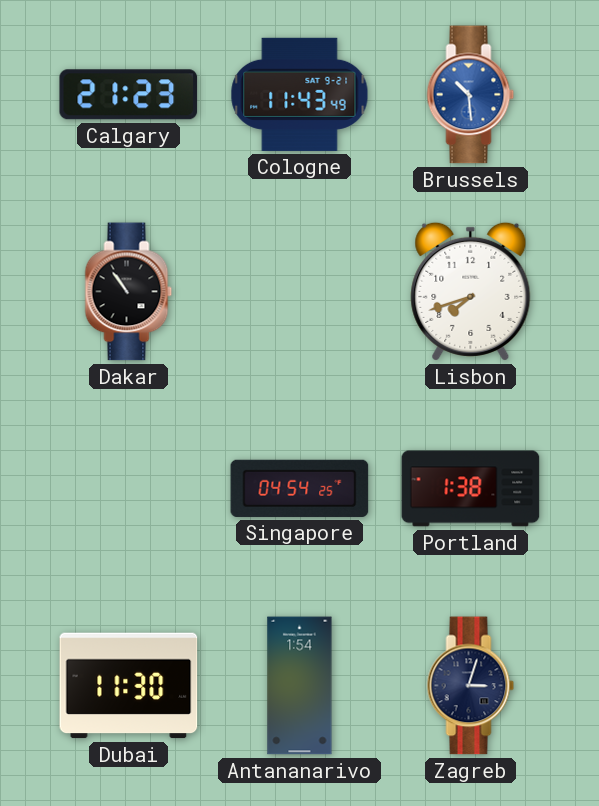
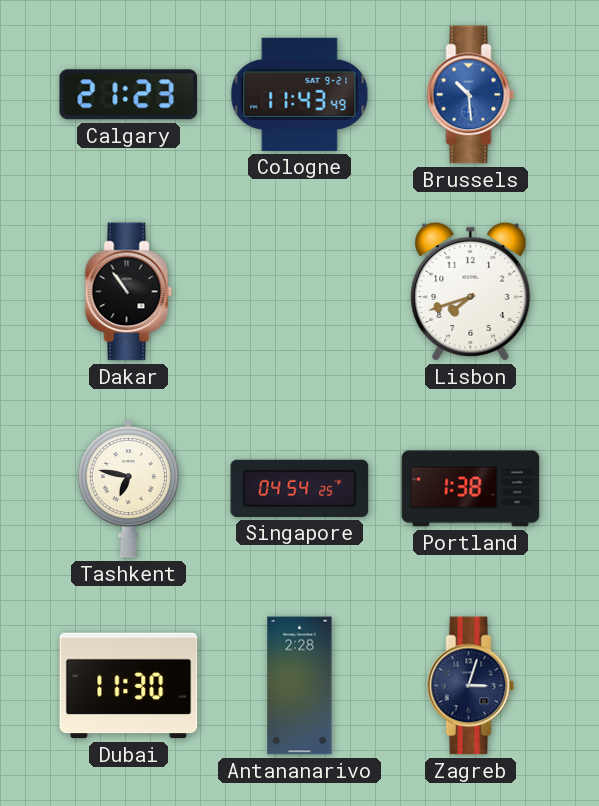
Tashkent: none -> 6:47 (128, 488)
Antananarivo: 1:54 -> 2:28 (300, 686)
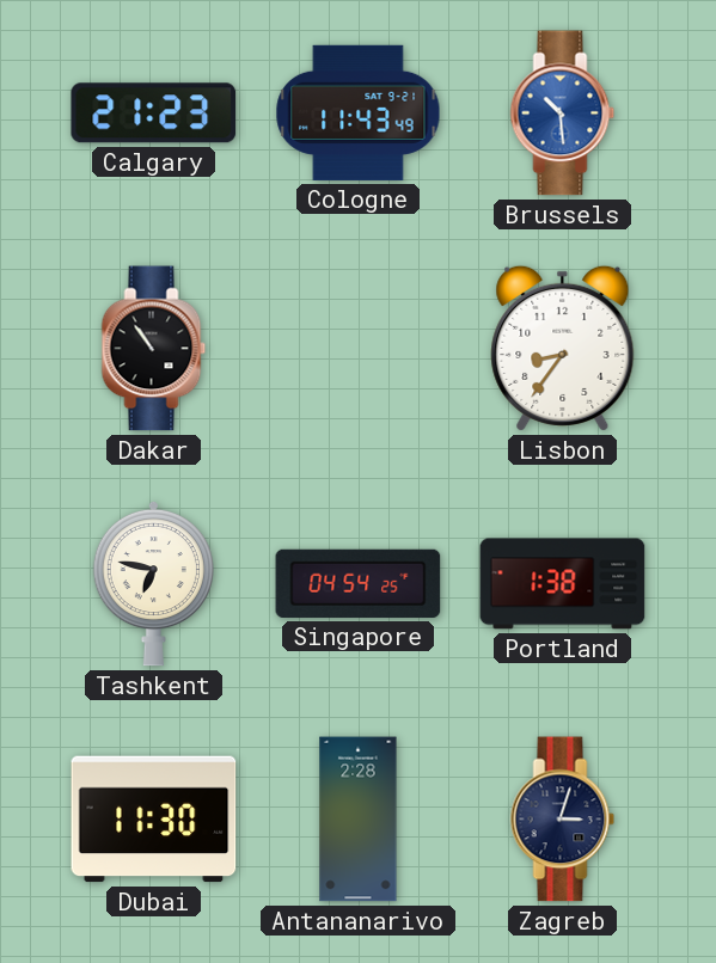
Lisbon: 7:42 -> 8:36 (563, 348)
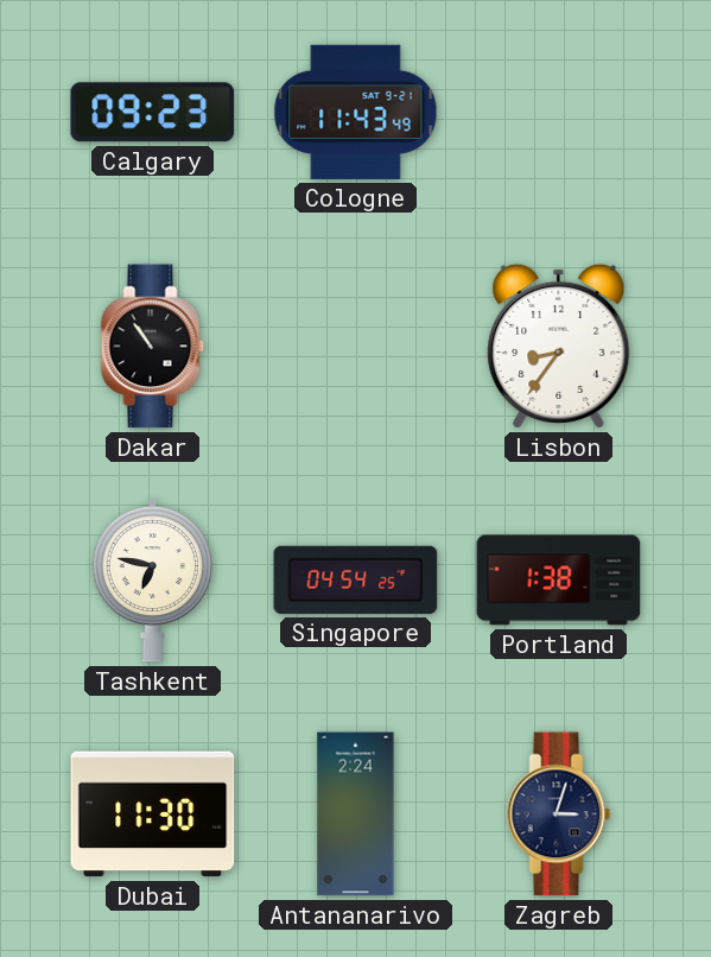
Calgary: 21:23 -> 09:23 (153, 113)
Brussels: 10:29 -> none (563, 114)
Antananarivo: 2:28 -> 2:24 (356, 815)
